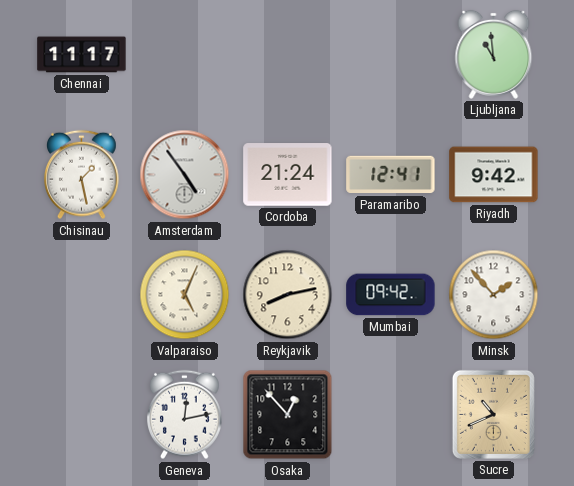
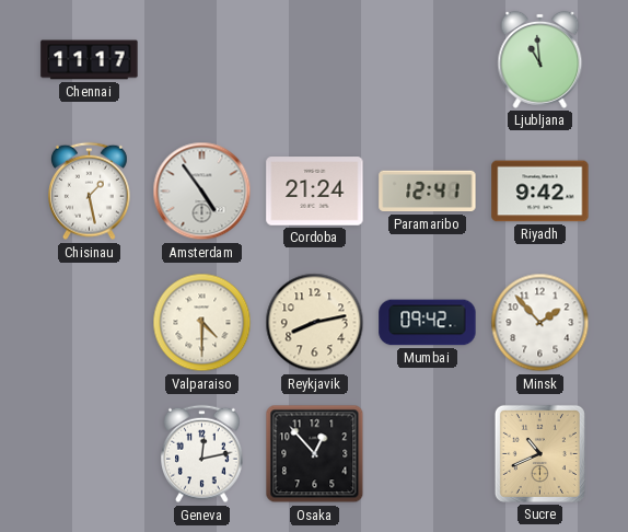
Valparaiso: 5:04 -> 4:30 (202, 323)
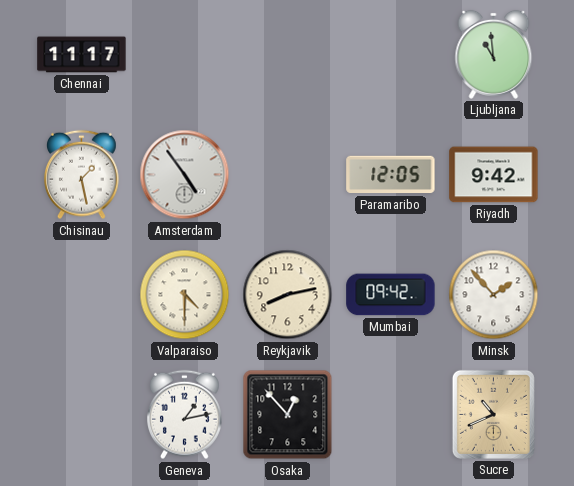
Cordoba: 21:24 -> none (315, 192)
Paramaribo: 12:41 -> 12:05 (391, 175)
Geneva: 12:13 -> 1:13 (185, 415)
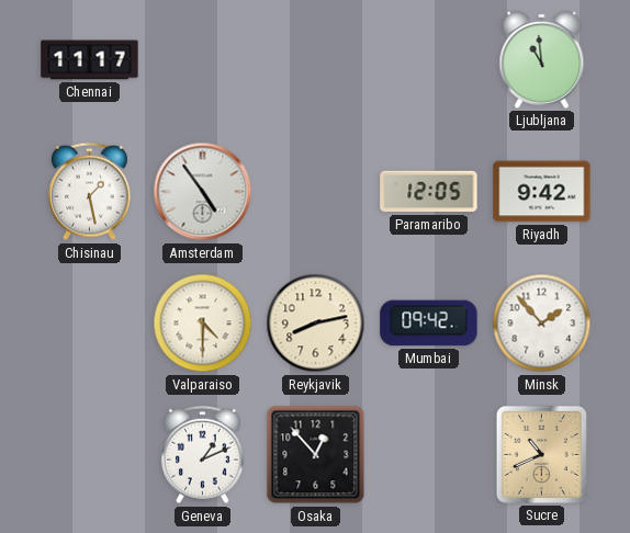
Geneva: 1:13 -> 1:11 (203, 455)
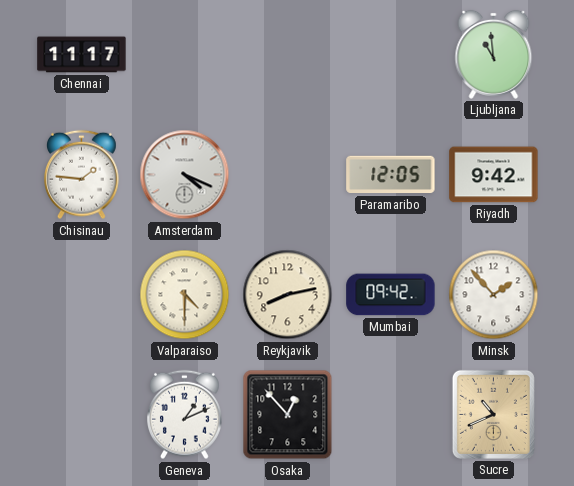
Chisinau: 1:28 -> 1:46 (82, 175)
Amsterdam: 4:54 -> 4:19 (185, 175)
